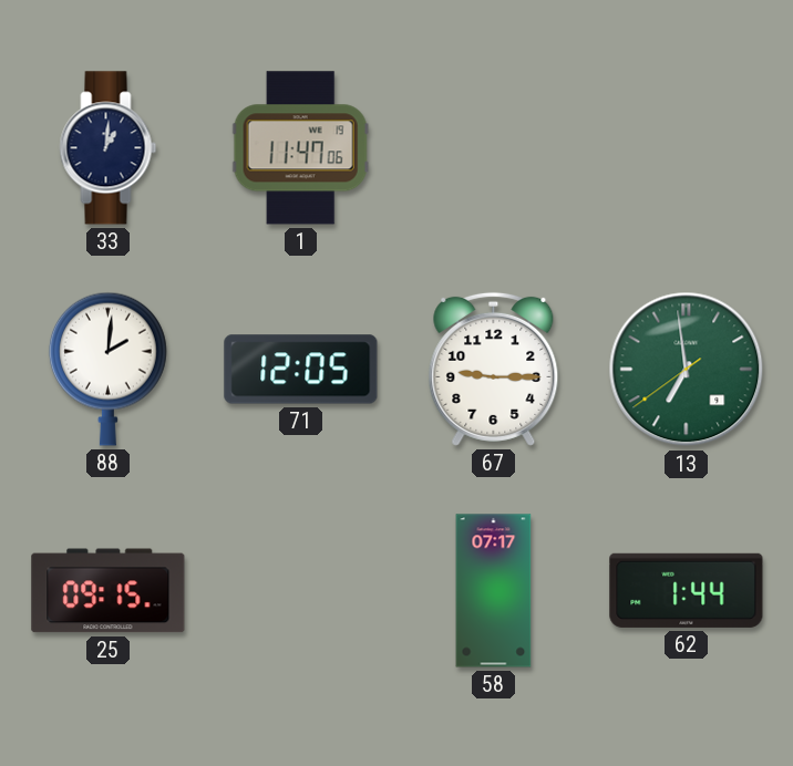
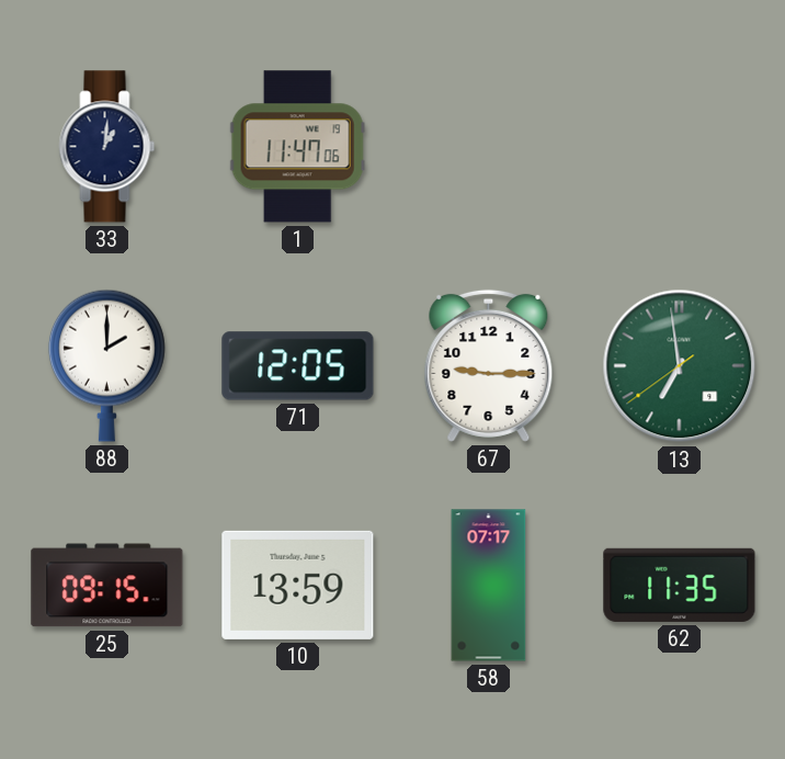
88: 2:01 -> 2:00 (106, 365)
10: none -> 13:59 (298, 585)
62: 1:44 -> 11:35 (680, 585)
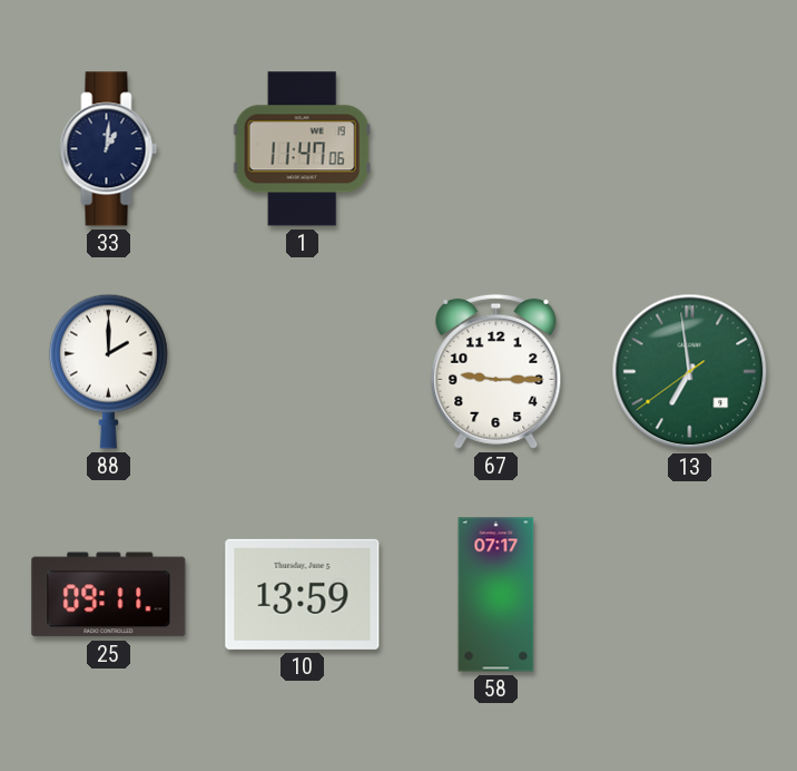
71: 12:05 -> none (298, 366)
25: 09:15 -> 09:11 (109, 595)
62: 11:35 -> none (680, 585)
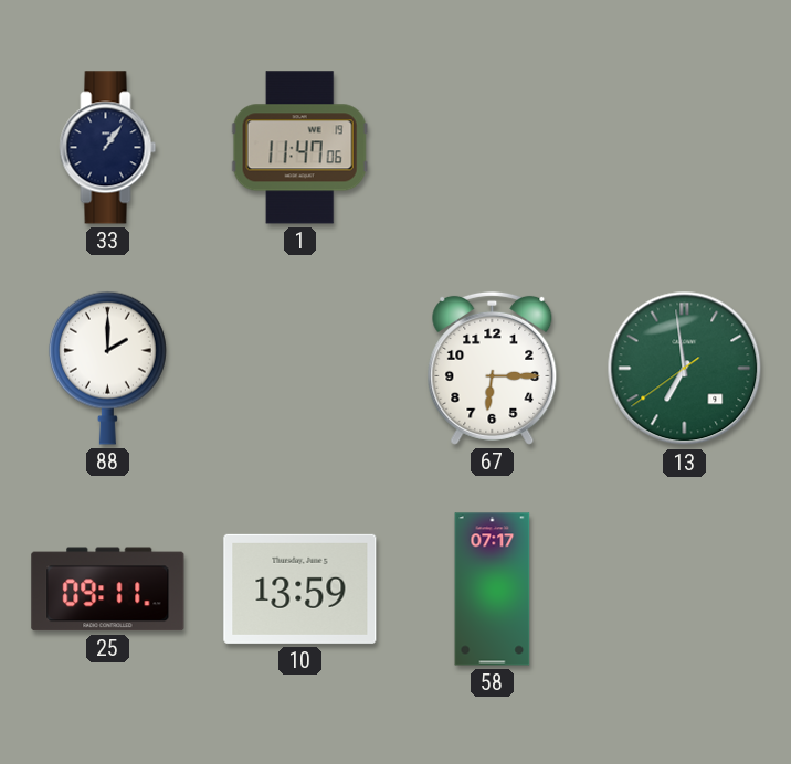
33: 1:01 -> 1:06 (108, 148)
67: 9:15 -> 6:15 (493, 368)
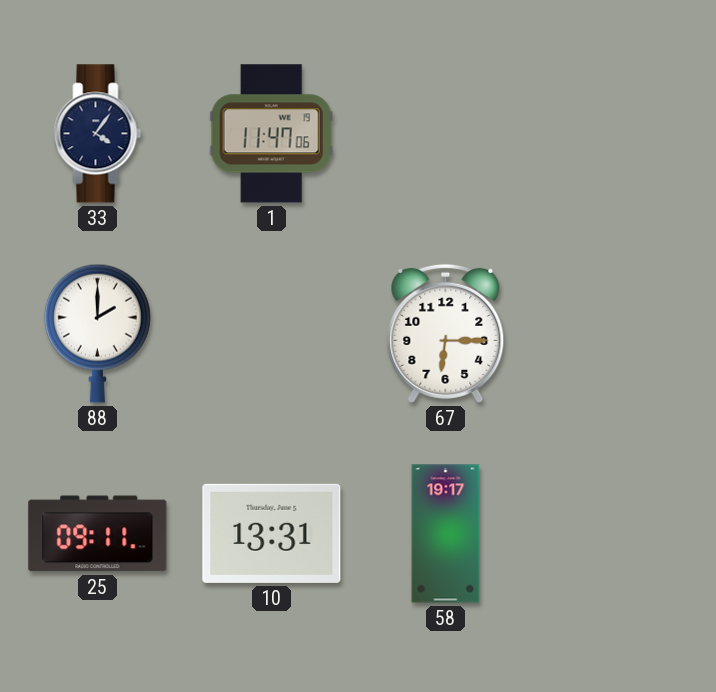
33: 1:06 -> 4:06 (98, 134)
13: 6:58 -> none (685, 369)
10: 13:59 -> 13:31 (272, 533)
58: 07:17 -> 19:17 (446, 534)
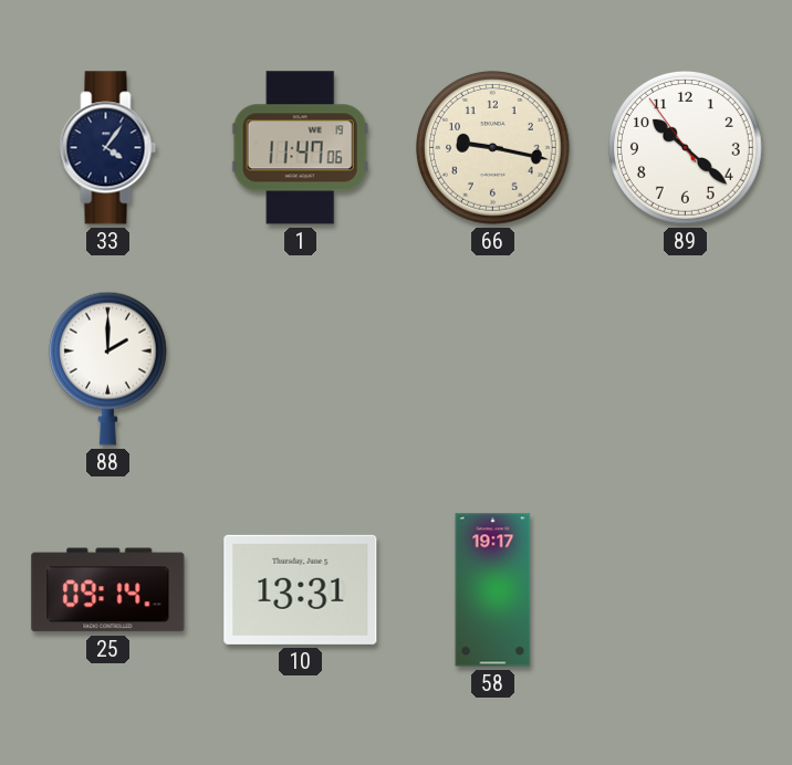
66: none -> 9:17 (492, 147)
89: none -> 10:21 (685, 147)
67: 6:15 -> none (446, 333)
25: 09:11 -> 09:14 (108, 590)
